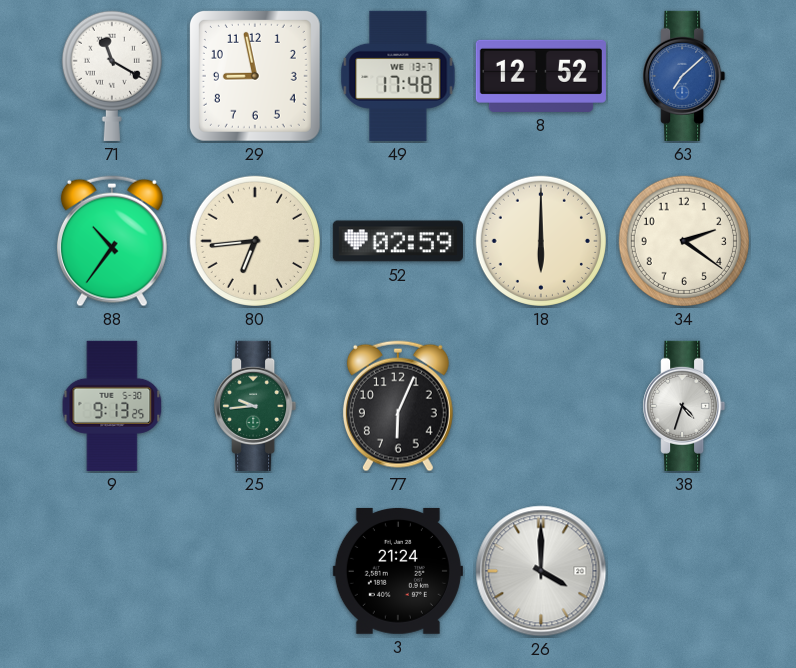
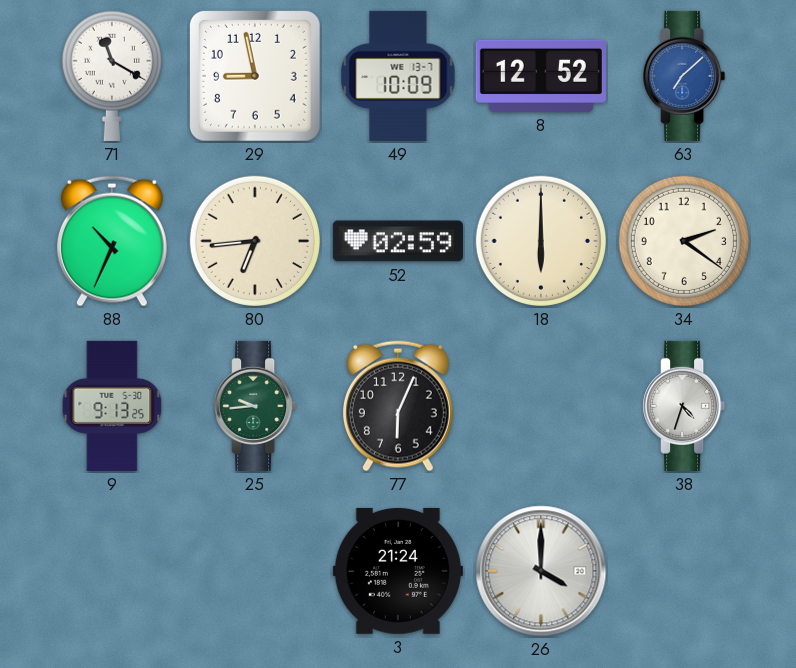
49: 17:48 -> 10:09 (398, 76)
88: 10:36 -> 10:34 (112, 241)
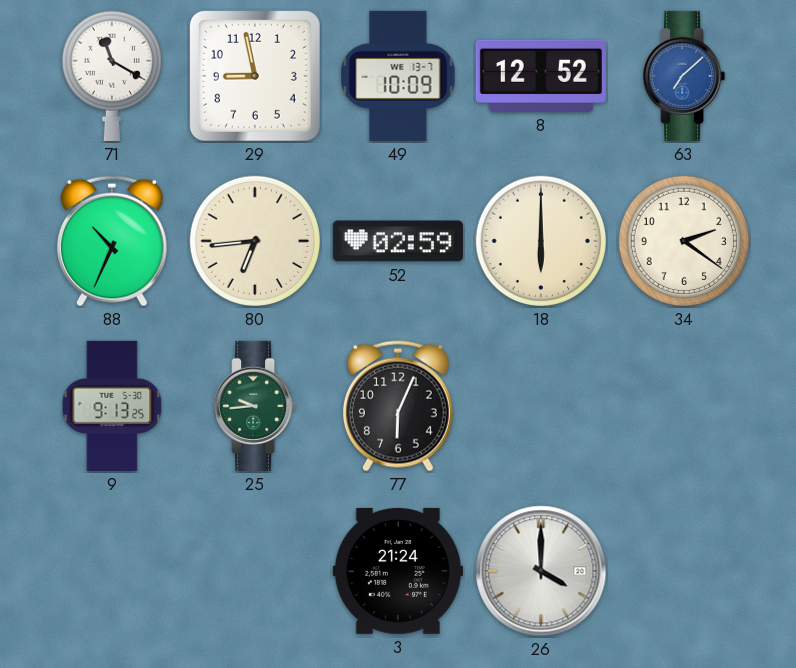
38: 4:33 -> none (684, 406)
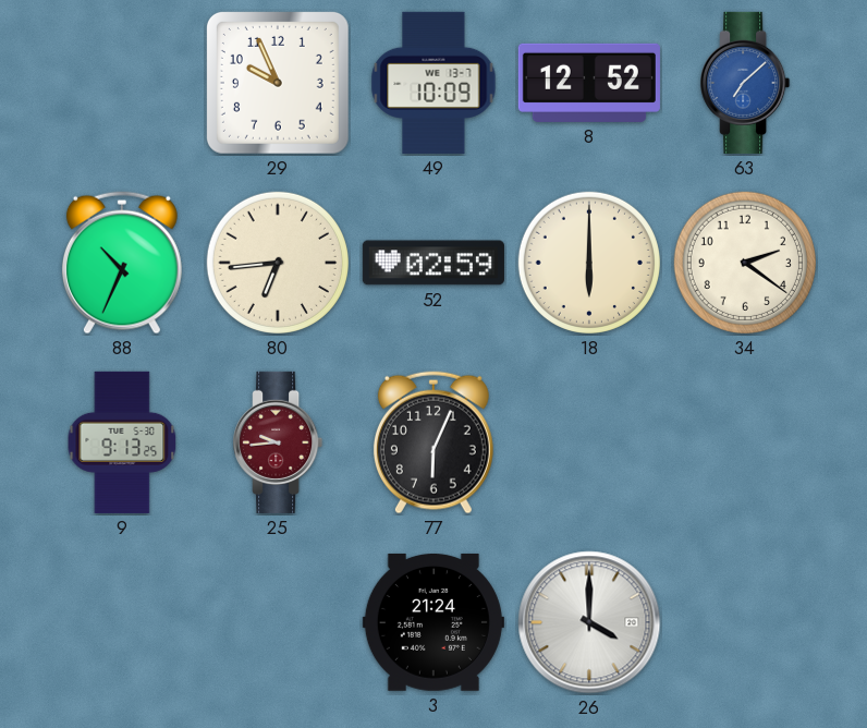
71: 11:20 -> none (112, 76)
29: 8:58 -> 9:56 (278, 83)
25 dial: green -> burgundy (278, 442)
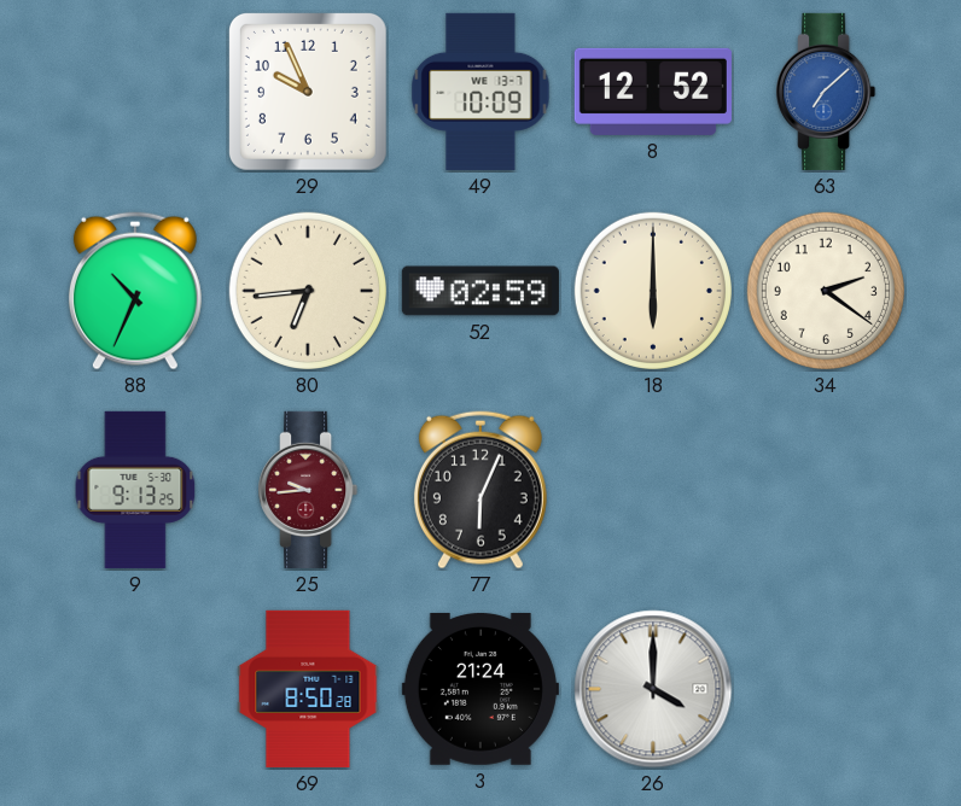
69: none -> 8:50 (308, 689)
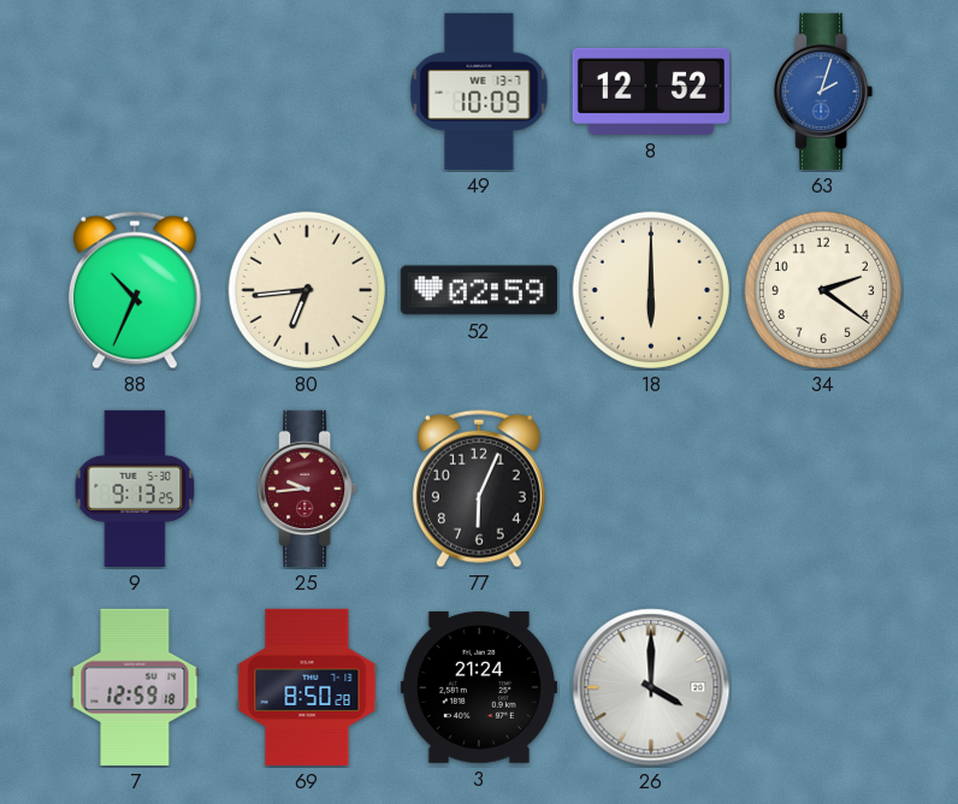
29: 9:56 -> none (308, 92)
63: 7:08 -> 2:03 (823, 91)
7: none -> 12:59 (135, 687)
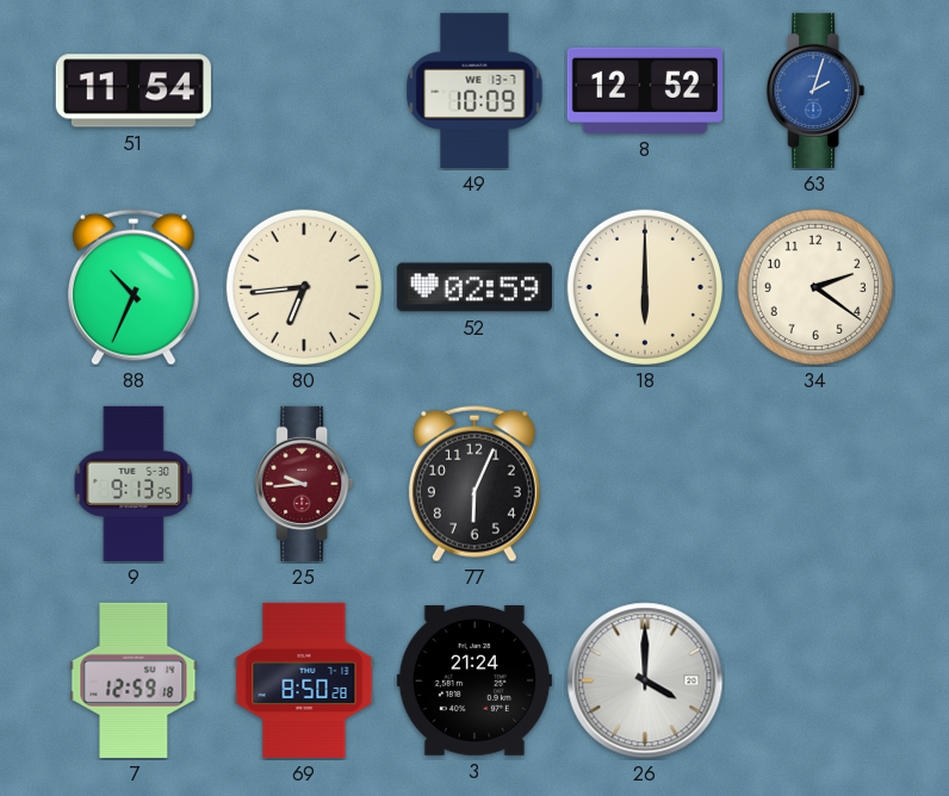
51: none -> 11:54 (134, 91)
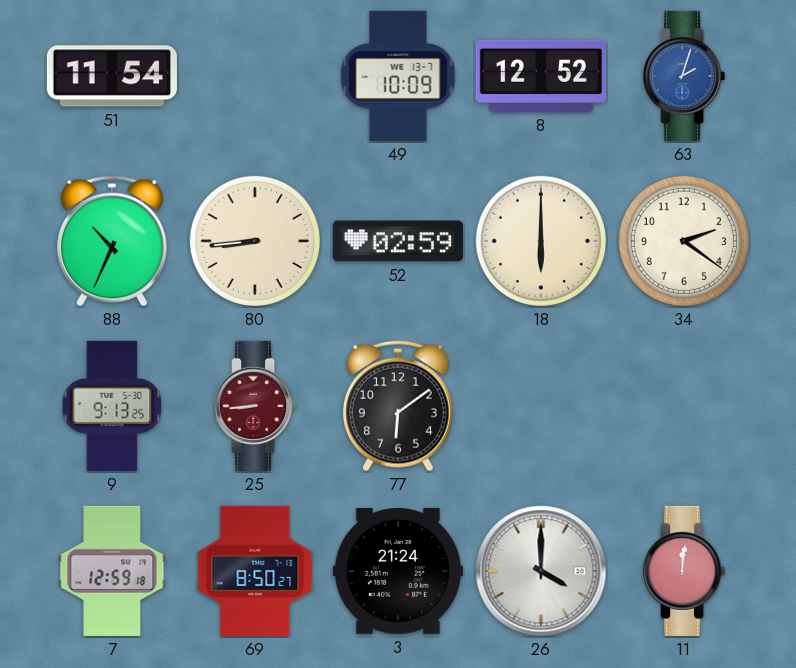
80: 6:44 -> 8:44 (255, 241)
25: 9:44 -> 8:44 (255, 406)
77: 6:04 -> 6:09 (398, 406)
69: 8:50:28 -> 8:50:27 (255, 571)
11: none -> 12:01 (684, 571)
